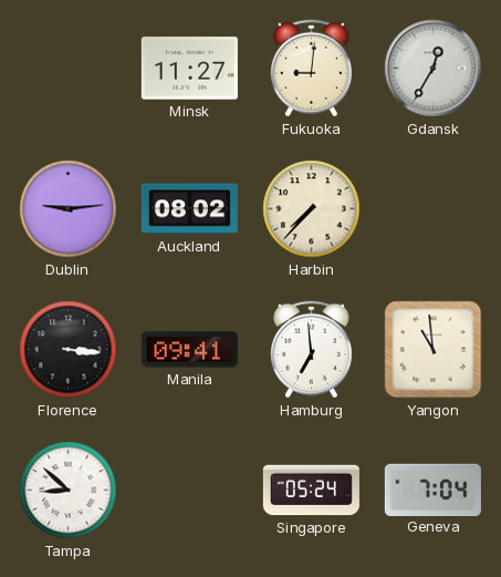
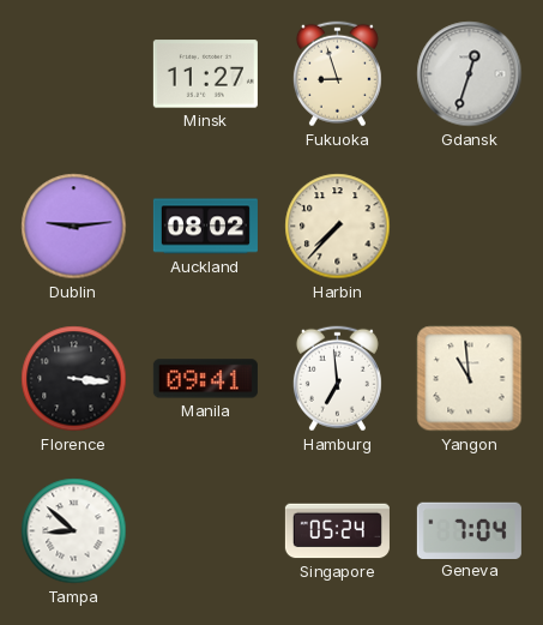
Fukuoka: 9:01 -> 8:57 (337, 74)
Gdansk: 12:35 -> 12:33 (470, 74)
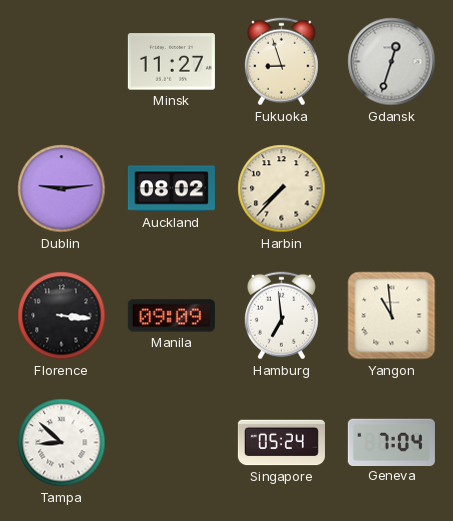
Manila: 09:41 -> 09:09 (171, 316)
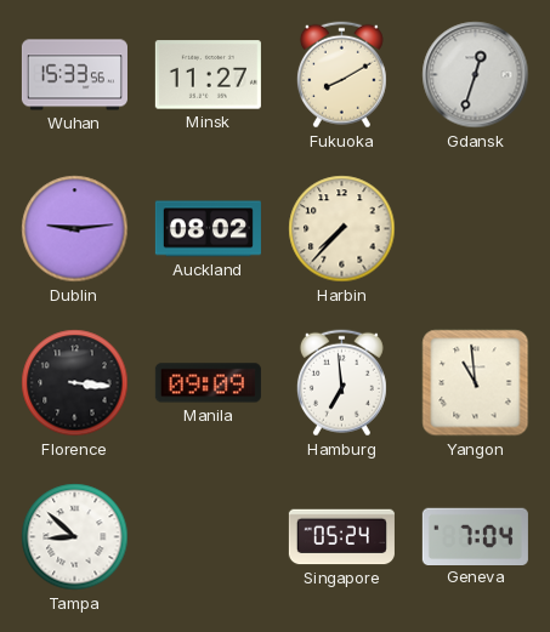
Wuhan: none -> 15:33 (74, 75)
Fukuoka: 8:57 -> 8:10 (341, 75)
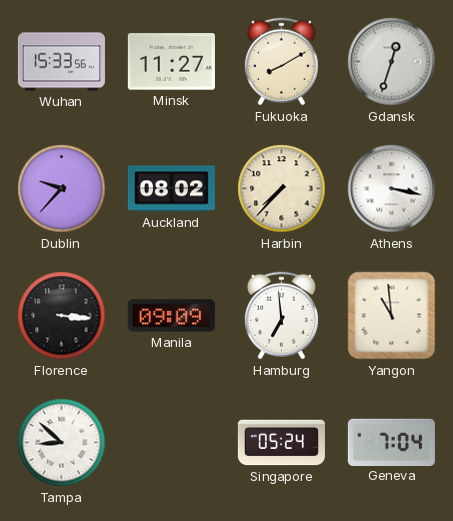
Dublin: 9:14 -> 9:37 (62, 189)
Athens: none -> 3:17 (392, 189)
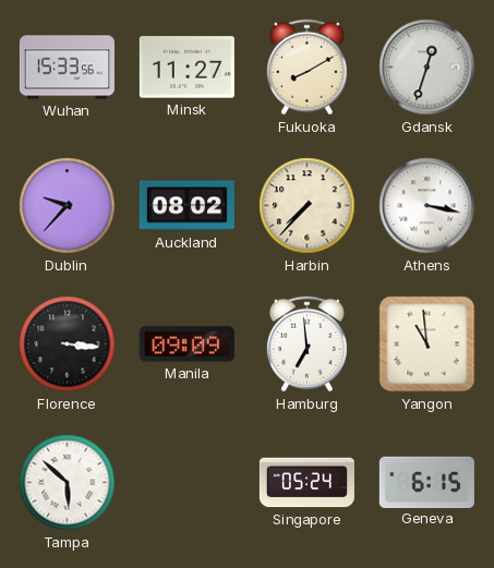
Tampa: 8:52 -> 5:52 (68, 483)
Geneva: 7:04 -> 6:15 (426, 482)
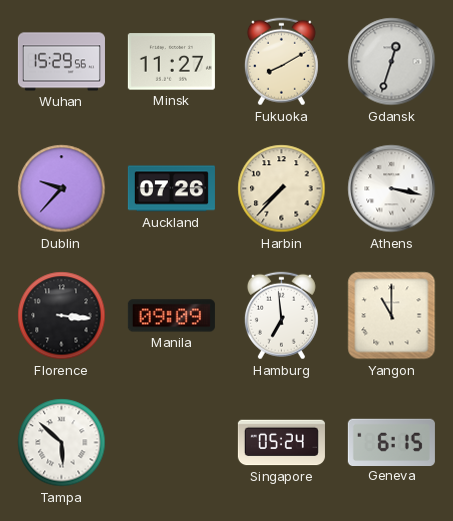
Wuhan: 15:33 -> 15:29 (61, 62)
Auckland: 08:02 -> 07:26 (171, 189)
Yangon: 10:59 -> 11:00 (392, 316)
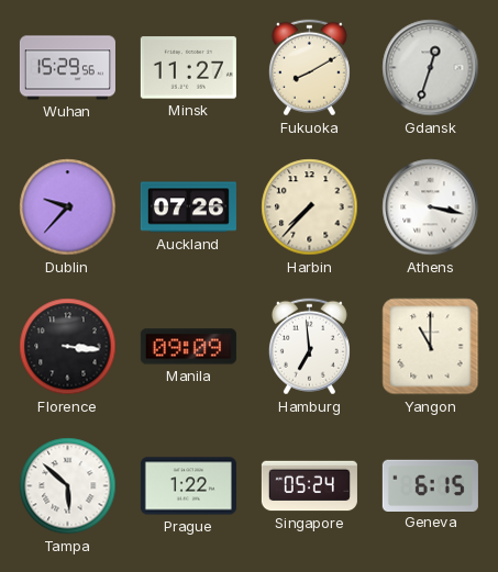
Prague: none -> 1:22 (188, 486)
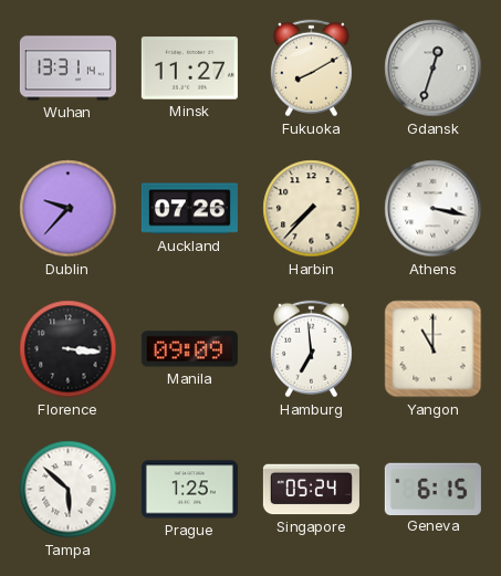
Wuhan: 15:29 -> 13:31 (67, 69)
Prague: 1:22 -> 1:25 (189, 490)
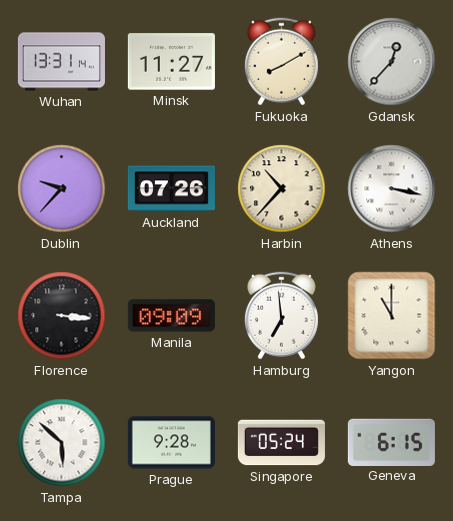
Gdansk: 12:33 -> 12:37 (392, 62)
Harbin: 7:37 -> 10:37 (282, 189)
Prague: 1:25 -> 9:28 (171, 443)
